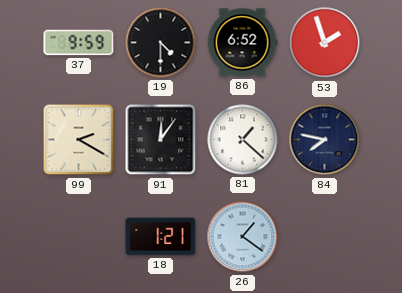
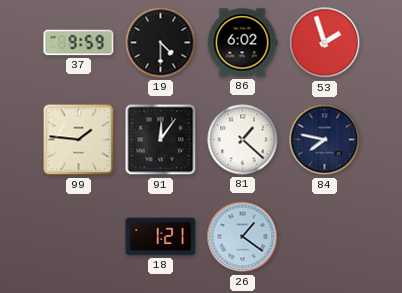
86: 6:52 -> 6:02 (242, 43)
99: 2:20 -> 1:46 (79, 140)
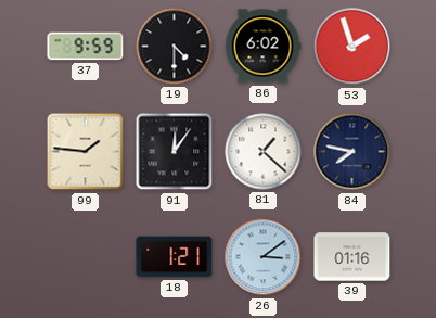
26: 1:21 -> 3:09 (264, 257)
39: none -> 01:16 (352, 257)
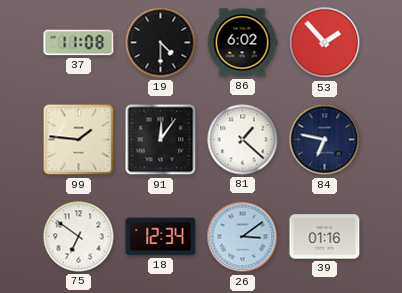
37: 9:59 -> 11:08 (79, 43)
53: 1:57 -> 1:53 (325, 43)
84: 7:47 -> 6:47 (325, 140)
75: none -> 6:51 (79, 237)
18: 1:21 -> 12:34 (161, 237)
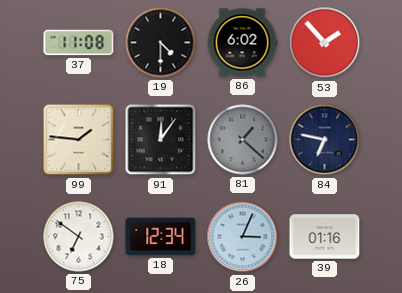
81 dial: white -> grey (243, 140)
26: 3:09 -> 3:04 (243, 237)
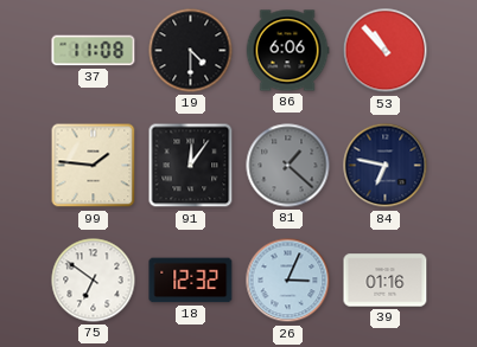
86: 6:02 -> 6:06 (287, 51)
53: 1:53 -> 10:53 (386, 51)
18: 12:34 -> 12:32 (191, 281)
